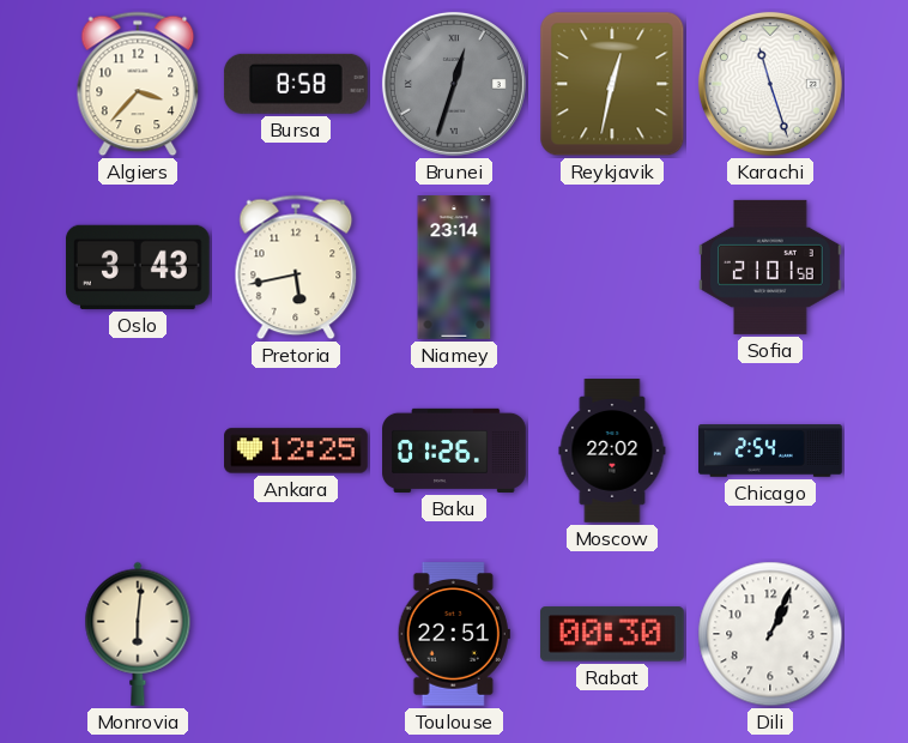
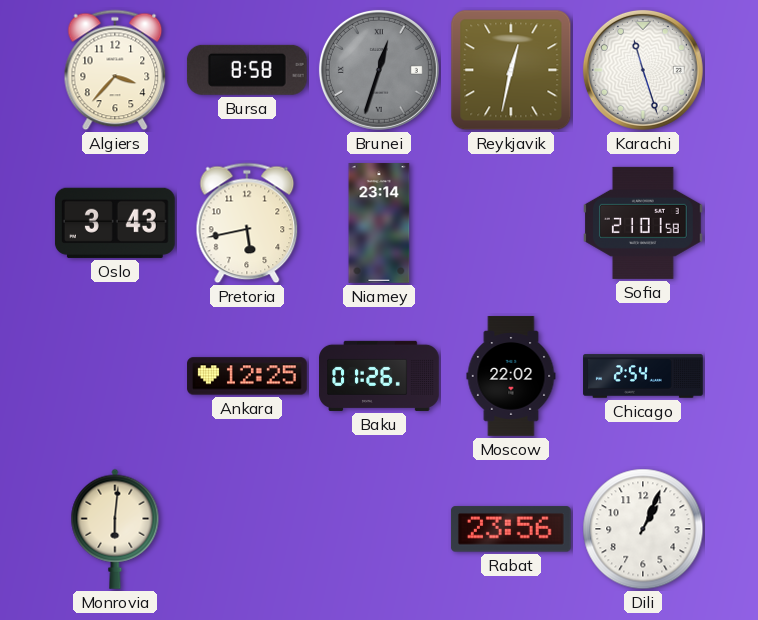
Toulouse: 22:51 -> none (454, 635)
Rabat: 00:30 -> 23:56 (511, 529)
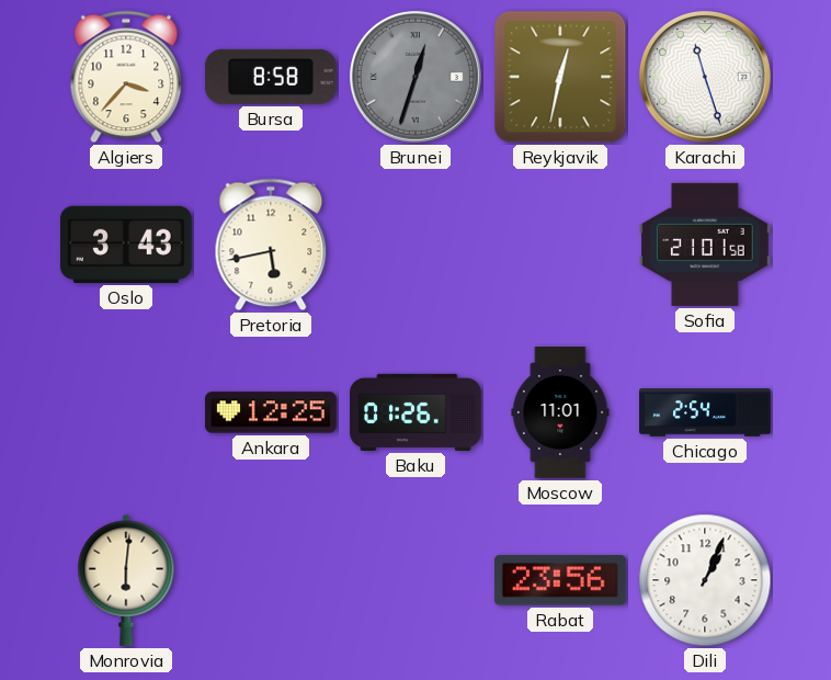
Niamey: 23:14 -> none (379, 223)
Moscow: 22:02 -> 11:01 (560, 412)
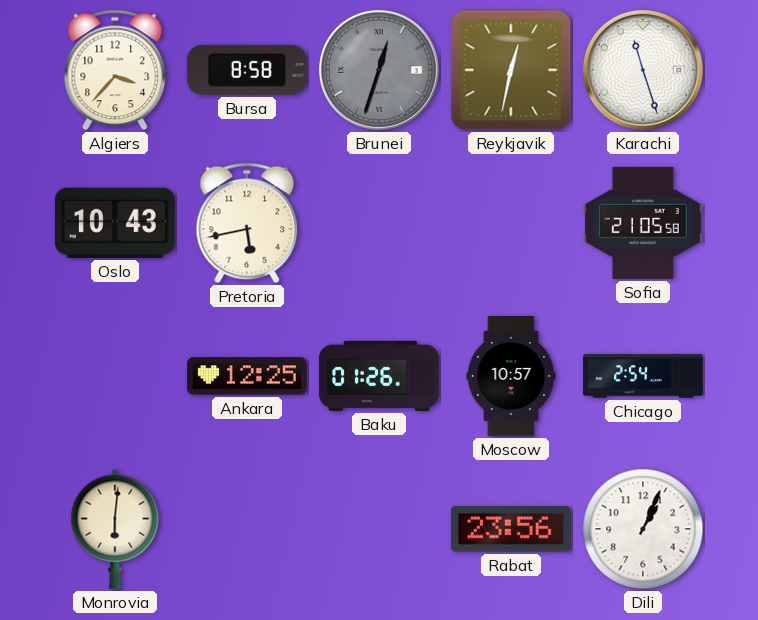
Oslo: 3:43 -> 10:43 (115, 223)
Sofia: 21:01 -> 21:05 (644, 223)
Moscow: 11:01 -> 10:57 (511, 376)
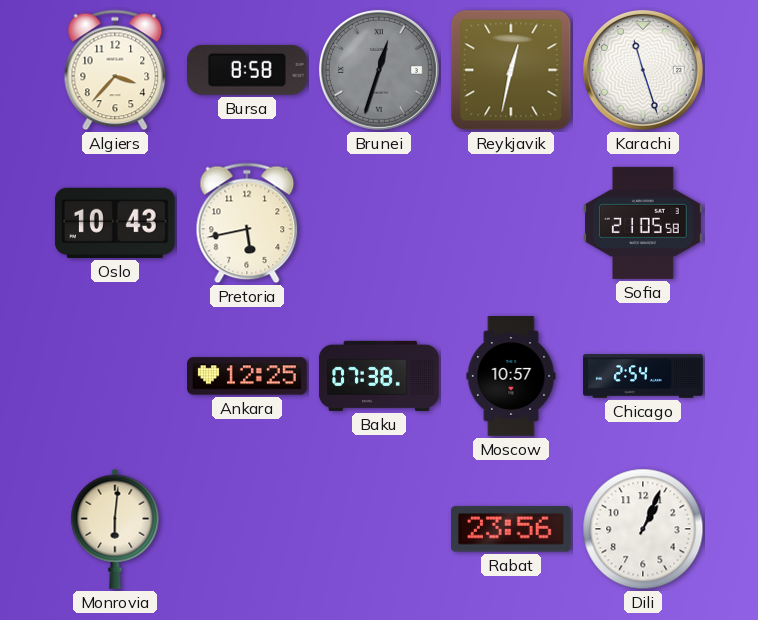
Baku: 01:26 -> 07:38 (379, 376)
